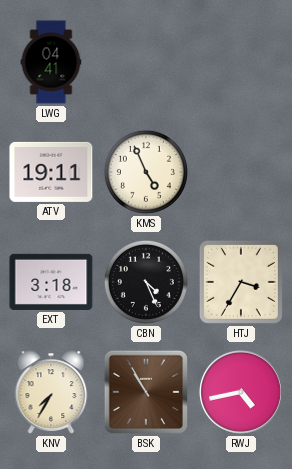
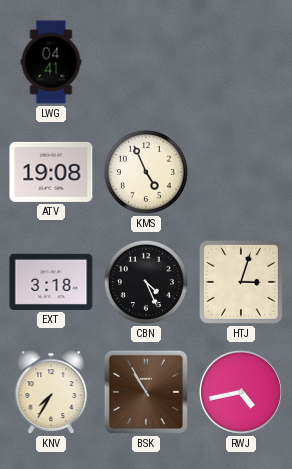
ATV: 19:11 -> 19:08 (51, 172)
HTJ: 3:35 -> 3:03 (241, 282)
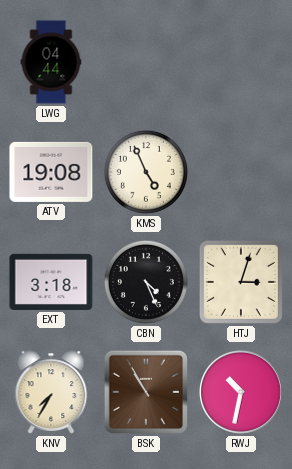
LWG: 04:41 -> 04:44 (51, 62)
RWJ: 4:43 -> 10:32 (241, 392)
